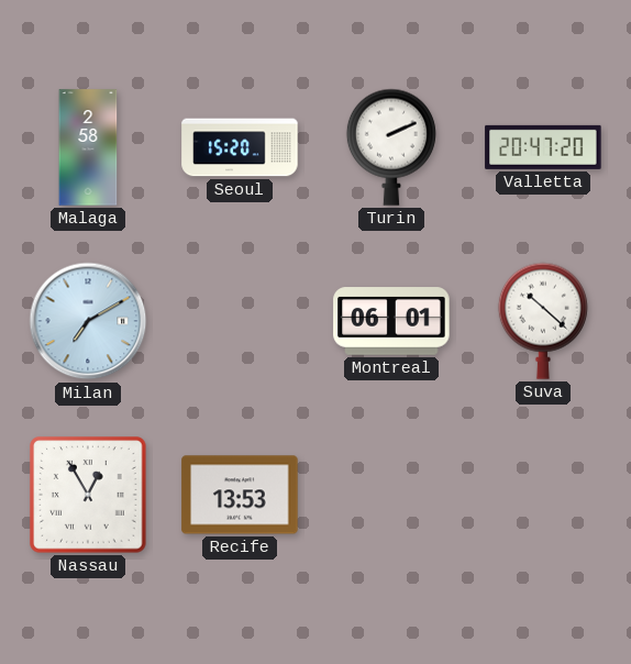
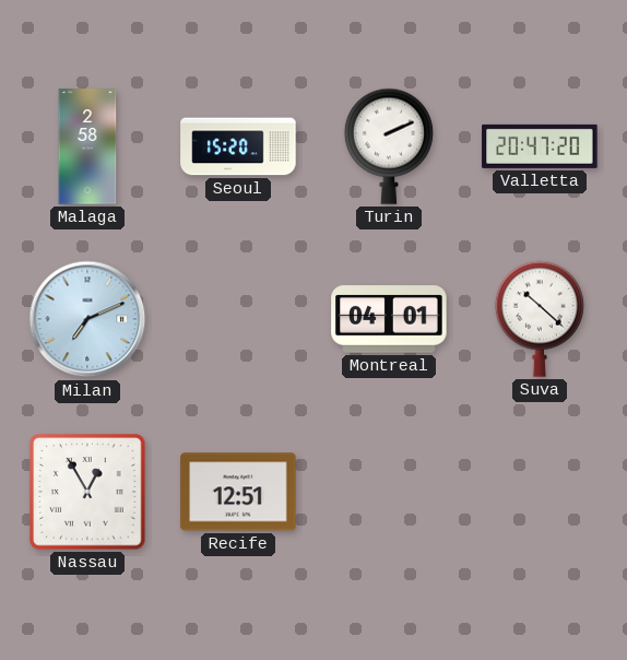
Milan: 7:10 -> 7:11 (87, 319)
Montreal: 06:01 -> 04:01 (389, 319)
Recife: 13:53 -> 12:51 (238, 492)
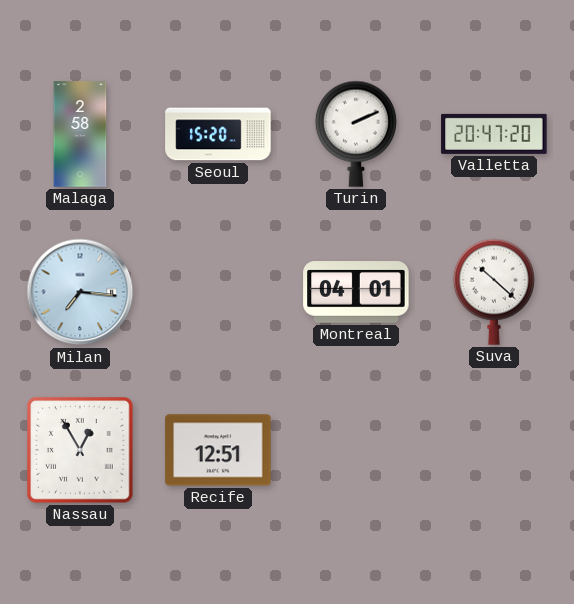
Milan: 7:11 -> 7:16 (80, 292)
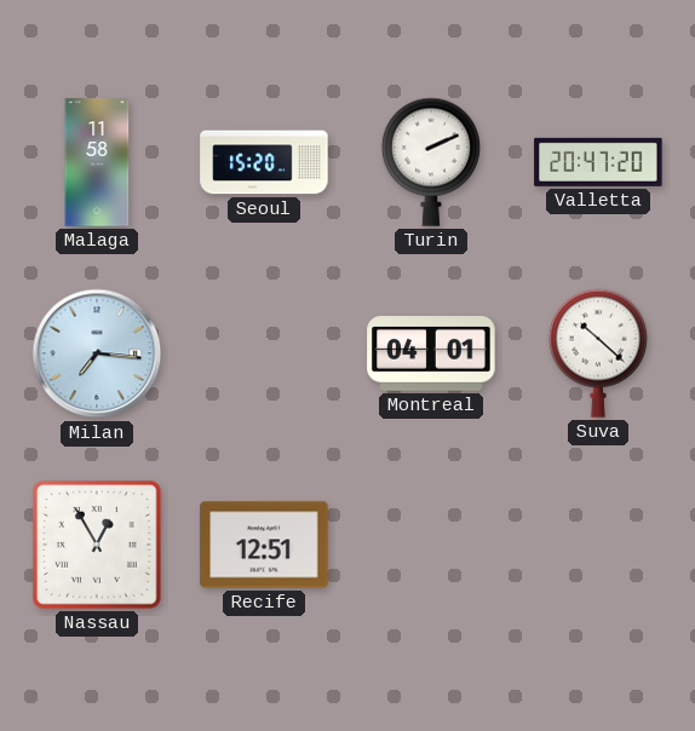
Malaga: 2:58 -> 11:58 (97, 162)
